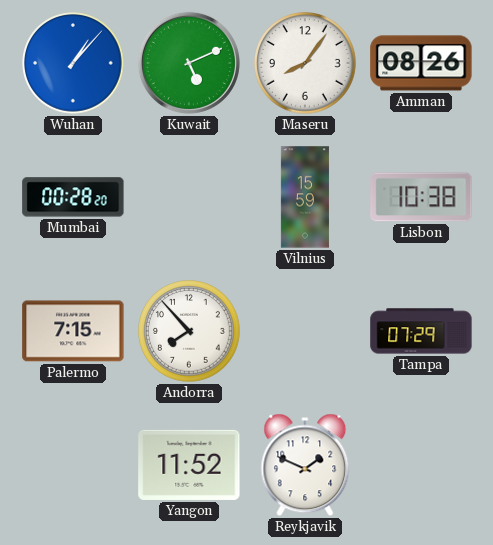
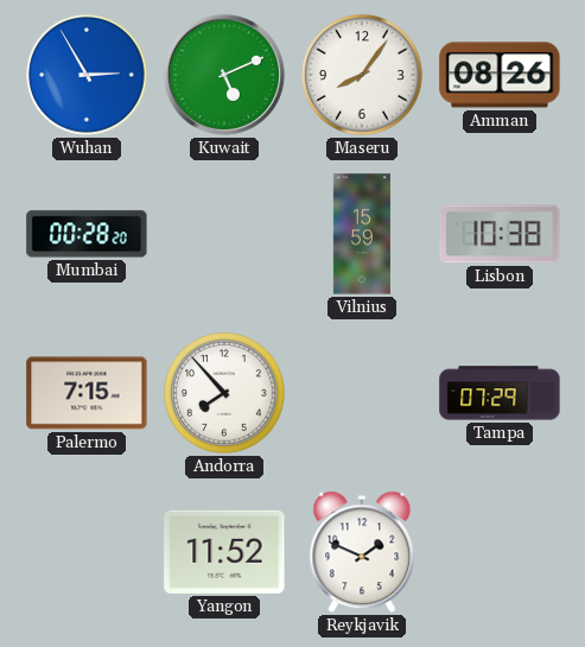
Wuhan: 1:07 -> 2:55 (87, 75)
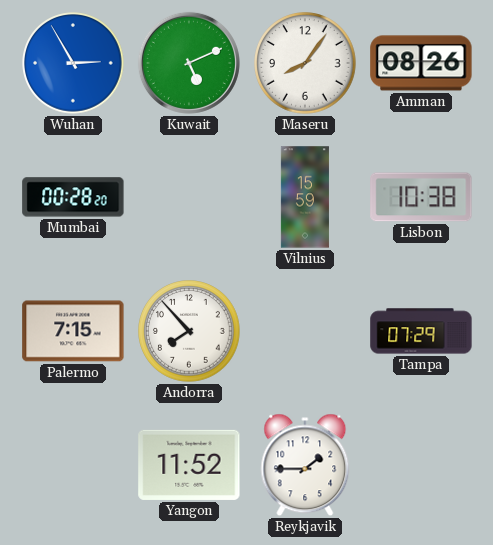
Reykjavik: 1:49 -> 1:45 (305, 465)
